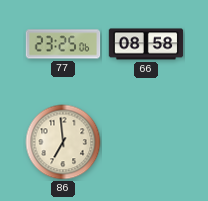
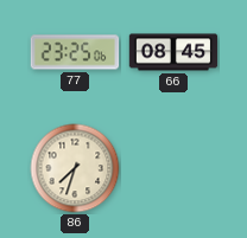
66: 08:58 -> 08:45 (173, 52)
86: 6:59 -> 7:33 (75, 168)
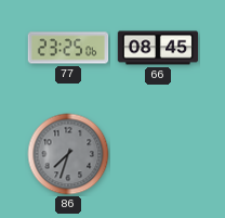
86 dial: cream -> grey (68, 154)
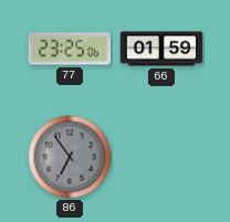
66: 08:45 -> 01:59 (161, 49)
86: 7:33 -> 6:54 (70, 157)
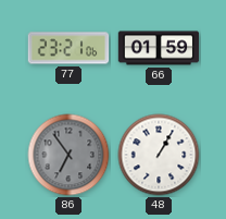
77: 23:25 -> 23:21 (68, 48)
48: none -> 1:05 (159, 155)
